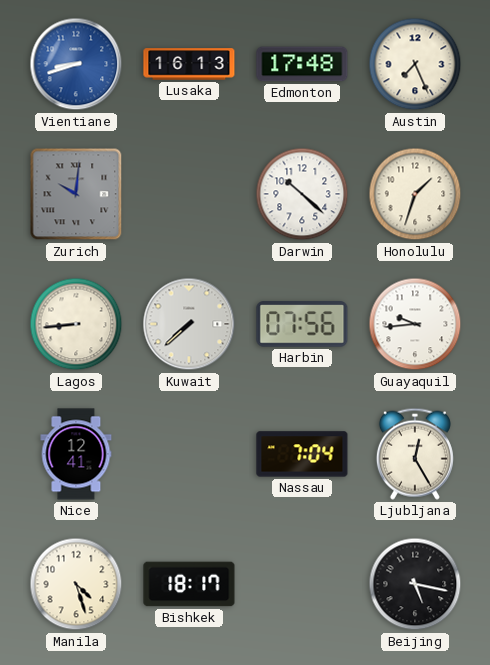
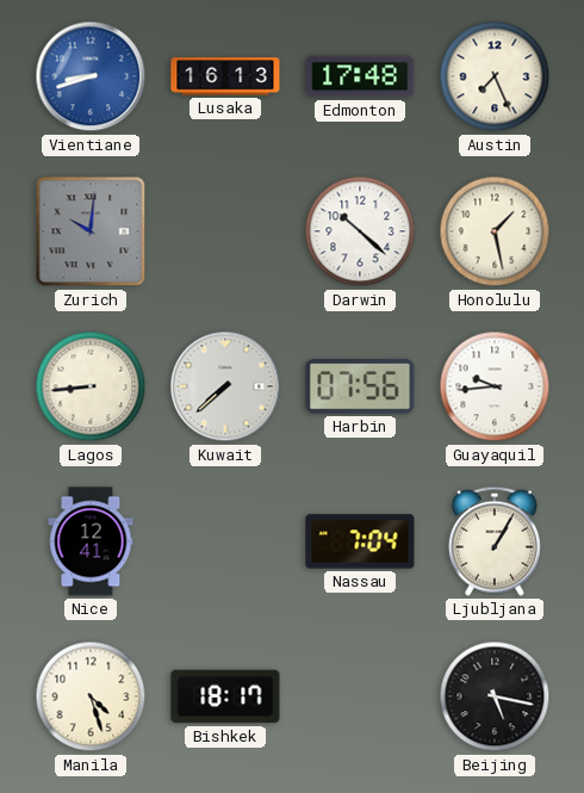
Honolulu: 1:33 -> 1:28 (495, 231)
Ljubljana: 12:25 -> 1:05 (495, 541)
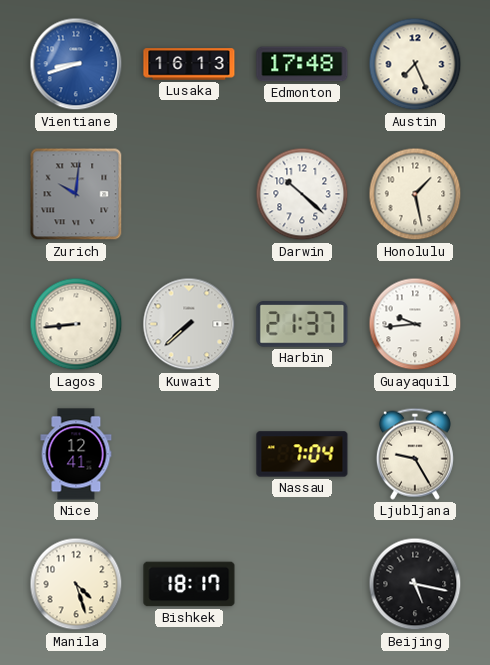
Harbin: 07:56 -> 21:37 (302, 324)
Ljubljana: 1:05 -> 9:25 (415, 454)
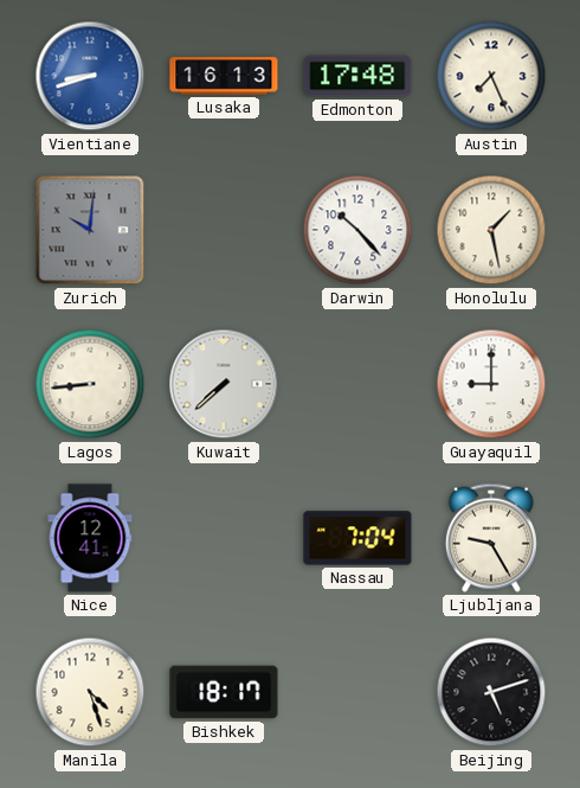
Darwin: 10:22 -> 10:23 (357, 230)
Harbin: 21:37 -> none (302, 324)
Guayaquil: 9:44 -> 9:00 (491, 384)
Beijing: 5:17 -> 5:12 (491, 692)
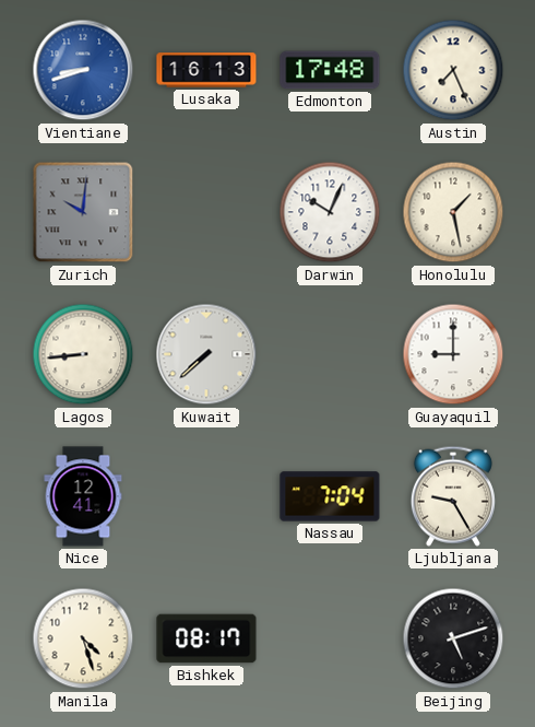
Darwin: 10:23 -> 10:04 (330, 212)
Bishkek: 18:17 -> 08:17 (206, 638)
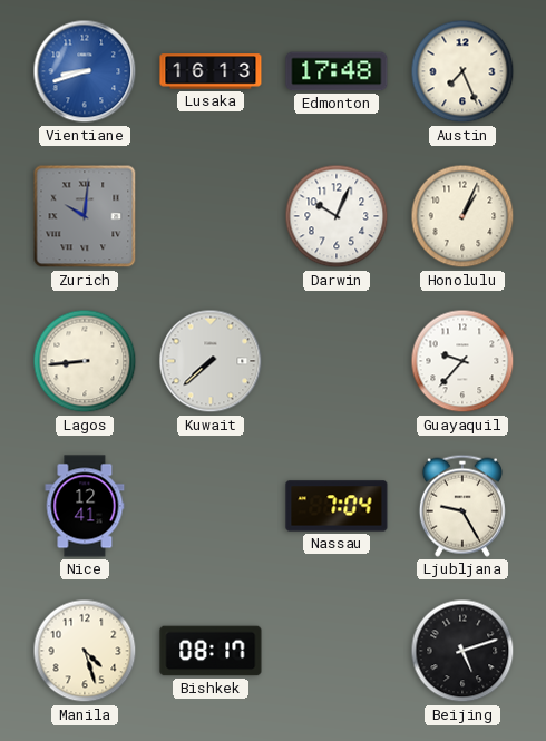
Honolulu: 1:28 -> 1:04 (462, 216)
Guayaquil: 9:00 -> 9:37 (462, 361)
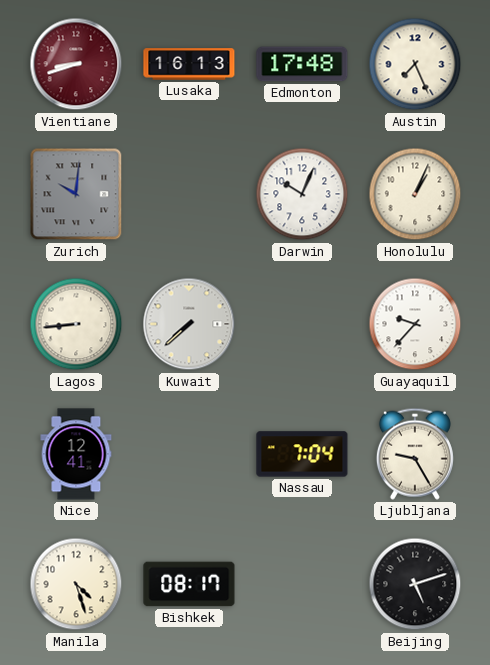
Vientiane dial: blue -> burgundy (76, 64)
